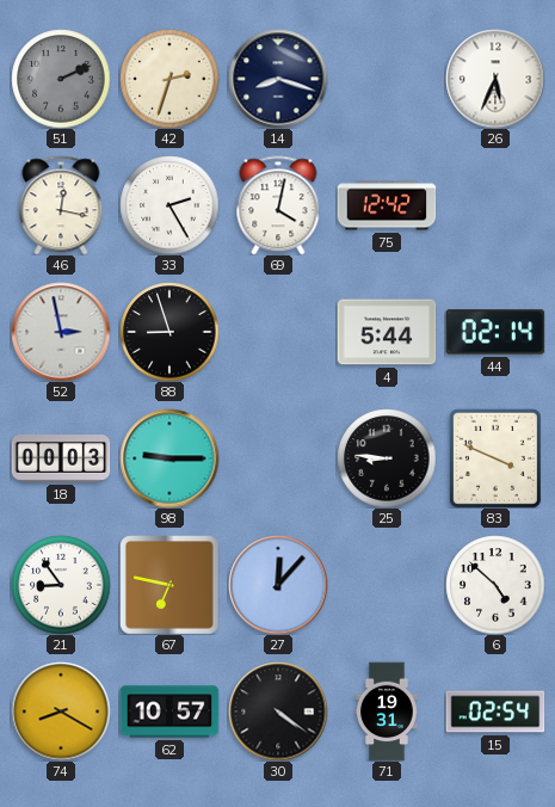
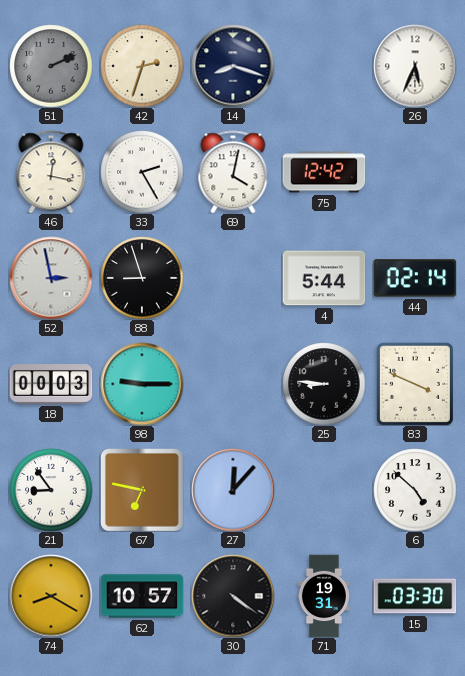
15: 02:54 -> 03:30 (415, 596)
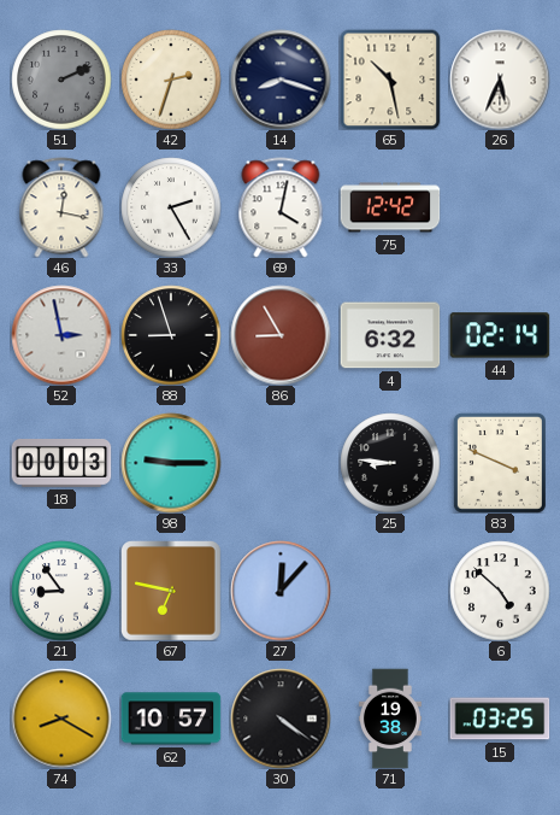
65: none -> 10:28 (390, 80)
86: none -> 8:55 (281, 335)
4: 5:44 -> 6:32 (390, 335)
71: 19:31 -> 19:38 (390, 719)
15: 03:30 -> 03:25 (500, 719)
